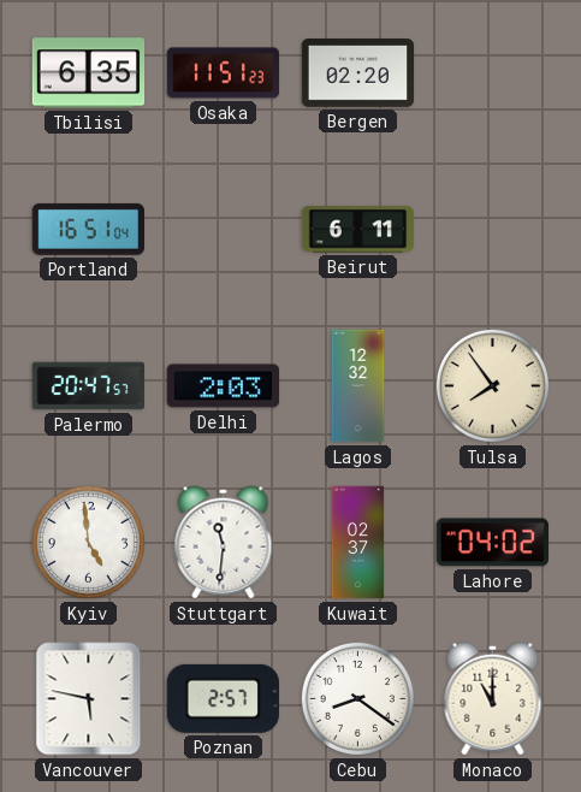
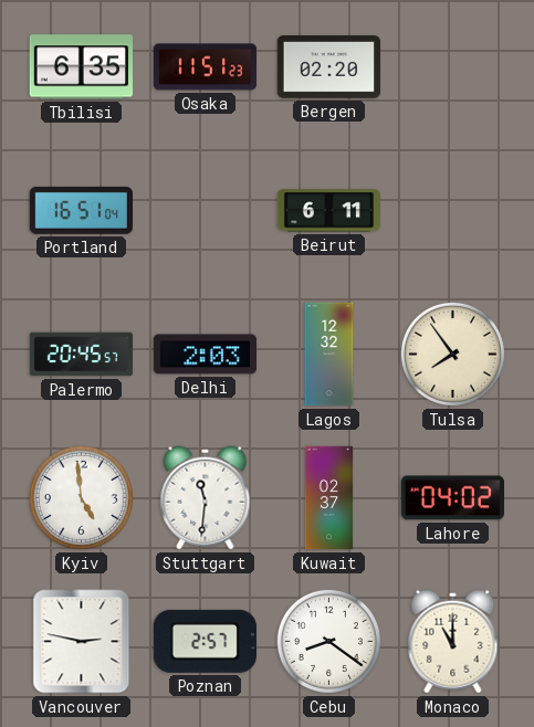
Palermo: 20:47 -> 20:45 (82, 355)
Vancouver: 5:47 -> 2:47 (82, 642)
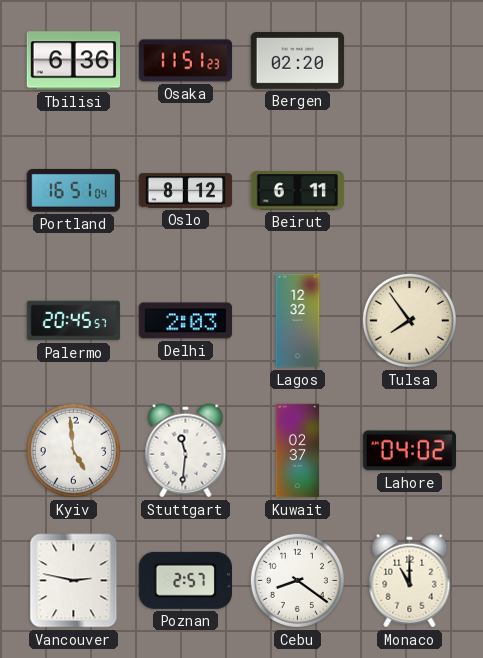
Tbilisi: 6:35 -> 6:36 (74, 61)
Oslo: none -> 8:12 (186, 191)
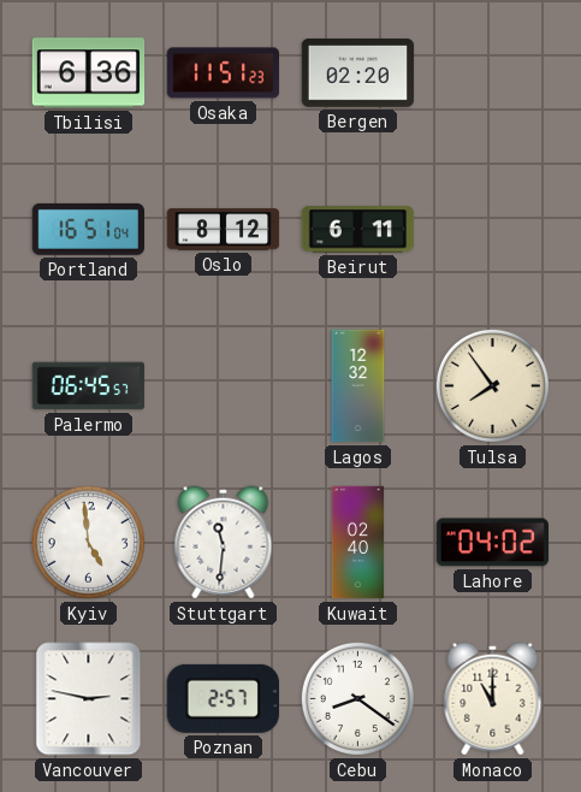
Palermo: 20:45 -> 06:45 (89, 386)
Delhi: 2:03 -> none (186, 321)
Kuwait: 02:37 -> 02:40 (358, 543)
